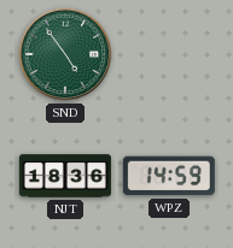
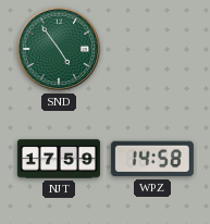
NJT: 18:36 -> 17:59 (59, 159)
WPZ: 14:59 -> 14:58 (152, 159)
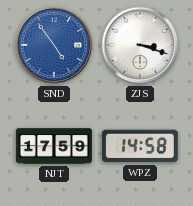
SND dial: green -> blue (54, 45)
ZJS: none -> 3:18 (140, 45)
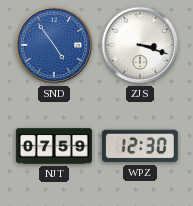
NJT: 17:59 -> 07:59 (54, 146)
WPZ: 14:58 -> 12:30 (140, 146)
